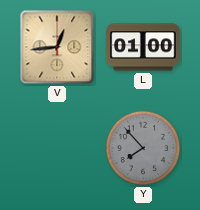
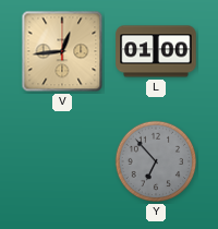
Y: 7:53 -> 6:53 (156, 161)
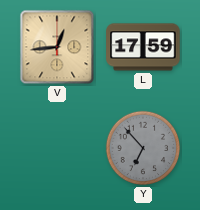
L: 01:00 -> 17:59 (143, 47)
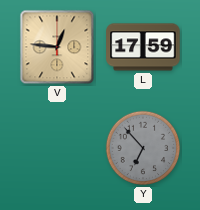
V: 12:44 -> 12:46 (57, 47)
